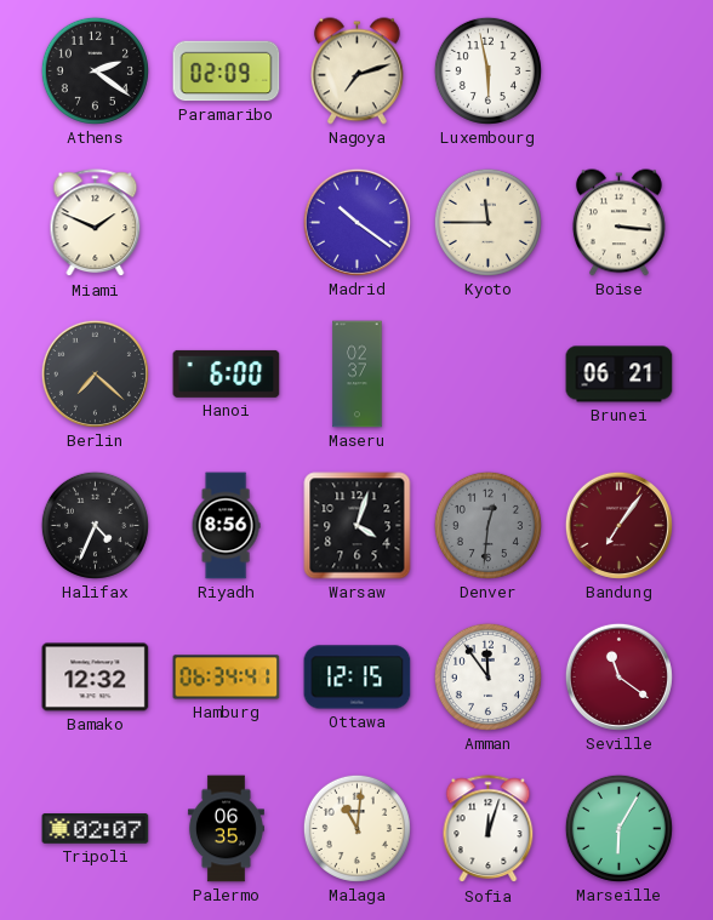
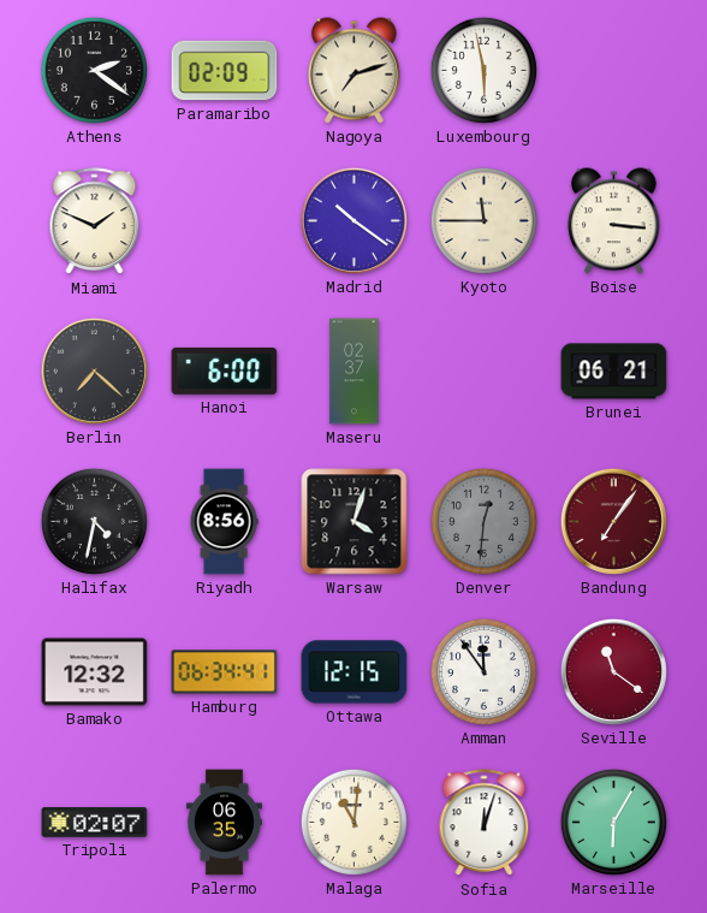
Halifax: 4:34 -> 4:32 (94, 521)
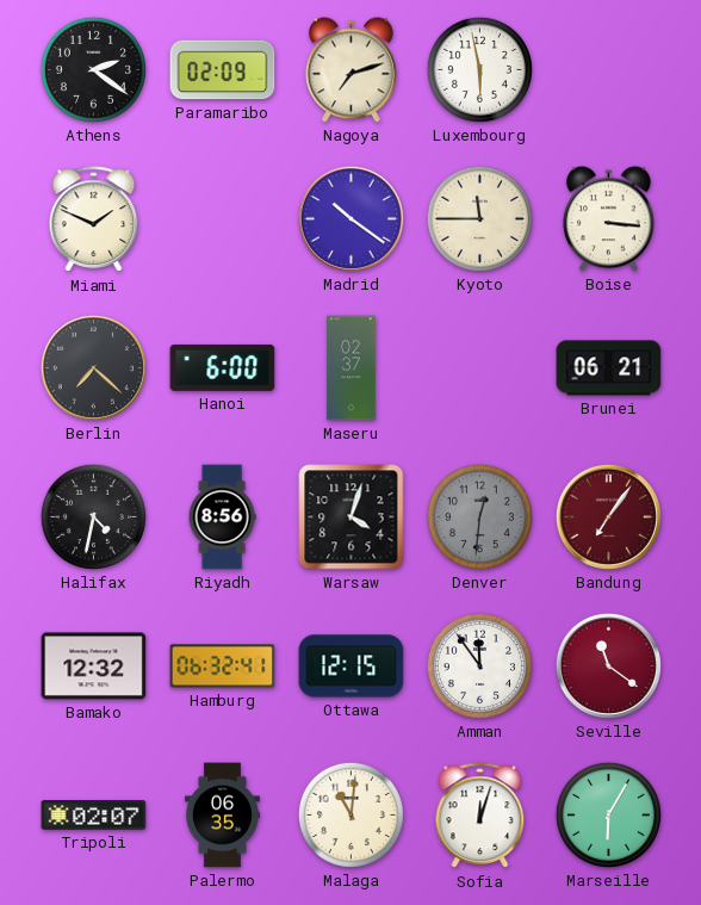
Hamburg: 06:34 -> 06:32 (223, 667)
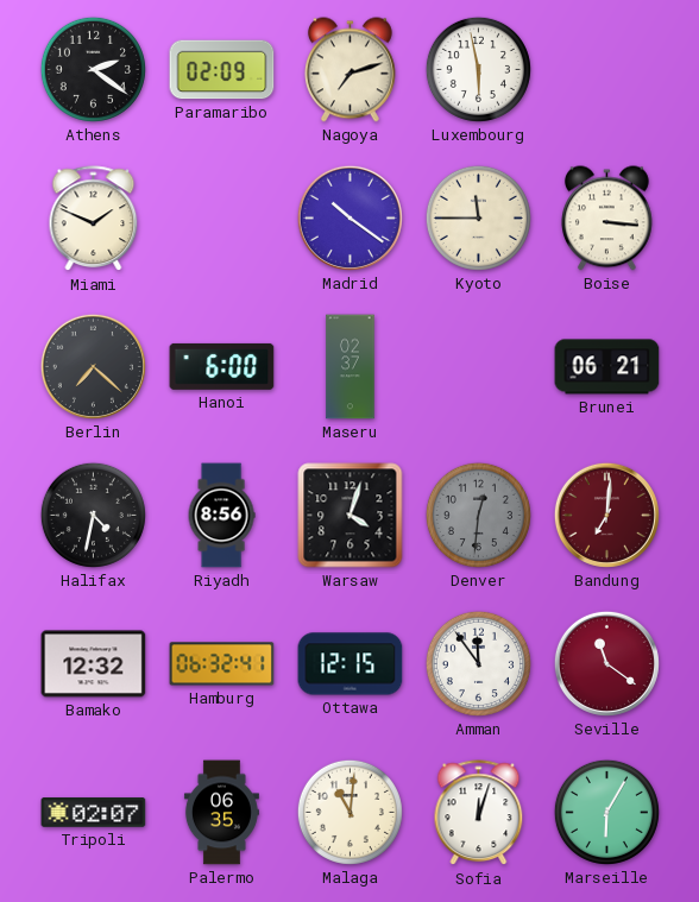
Bandung: 7:06 -> 7:01 (606, 515)
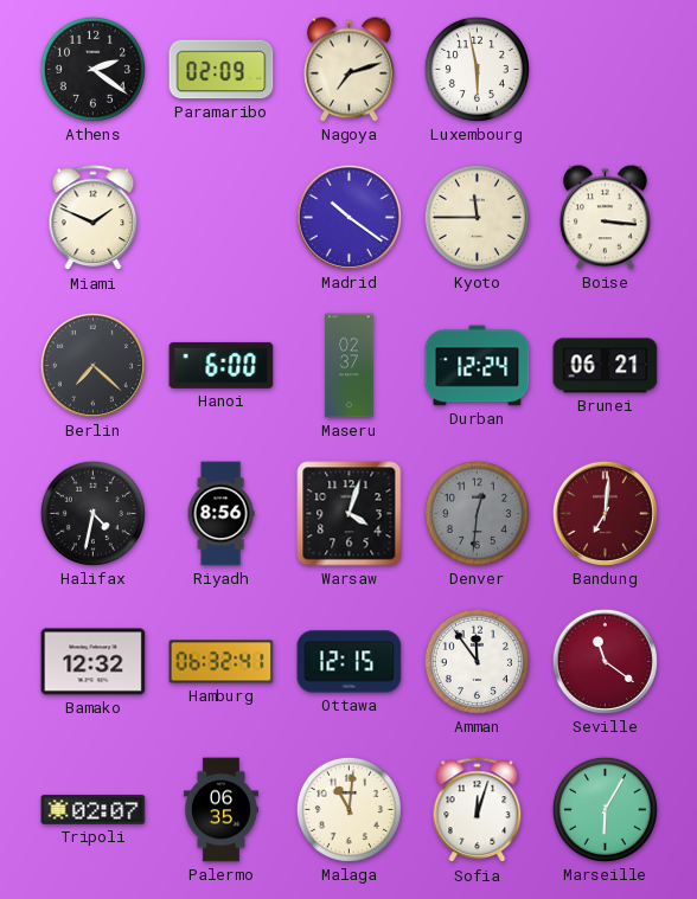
Durban: none -> 12:24 (478, 366)
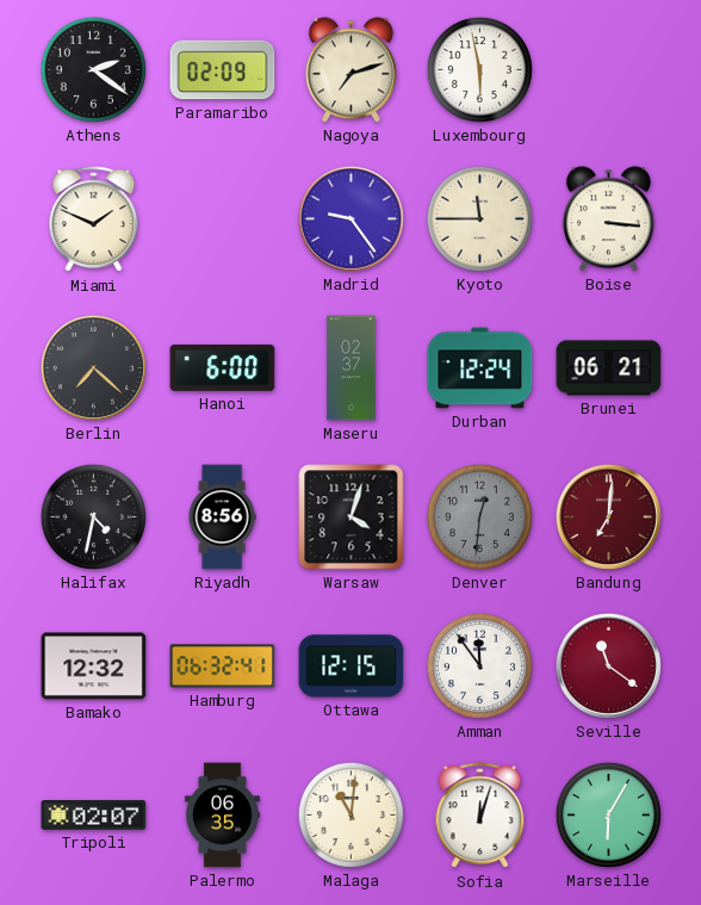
Madrid: 10:21 -> 9:24 (350, 218)
